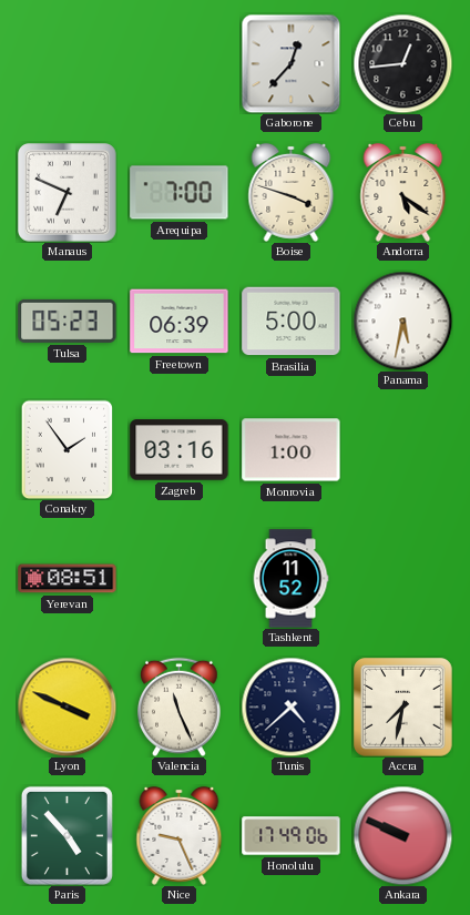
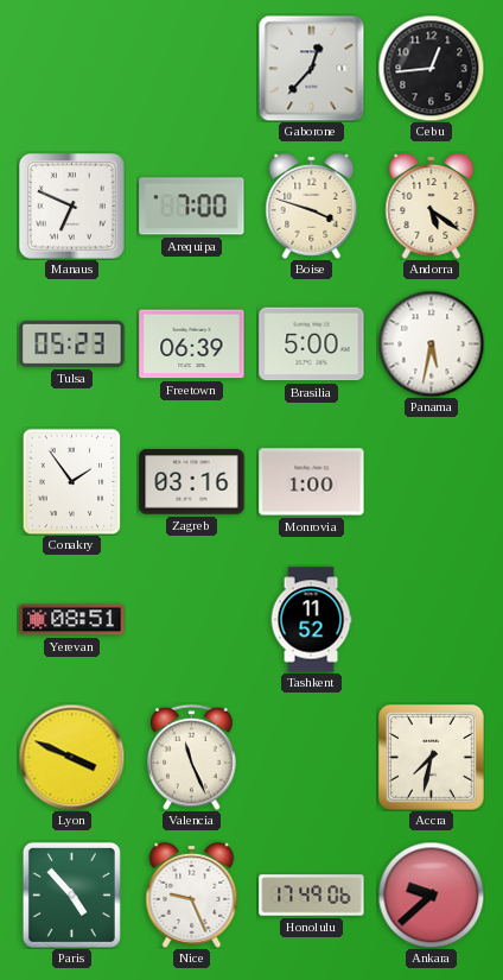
Tunis: 4:38 -> none (290, 706)
Ankara: 9:49 -> 9:38 (431, 894)
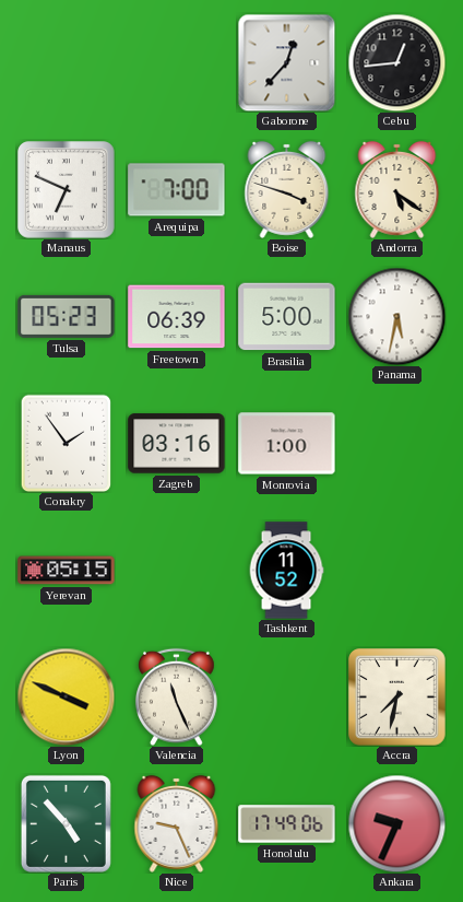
Yerevan: 08:51 -> 05:15 (67, 571)
Ankara: 9:38 -> 9:34 (396, 823)
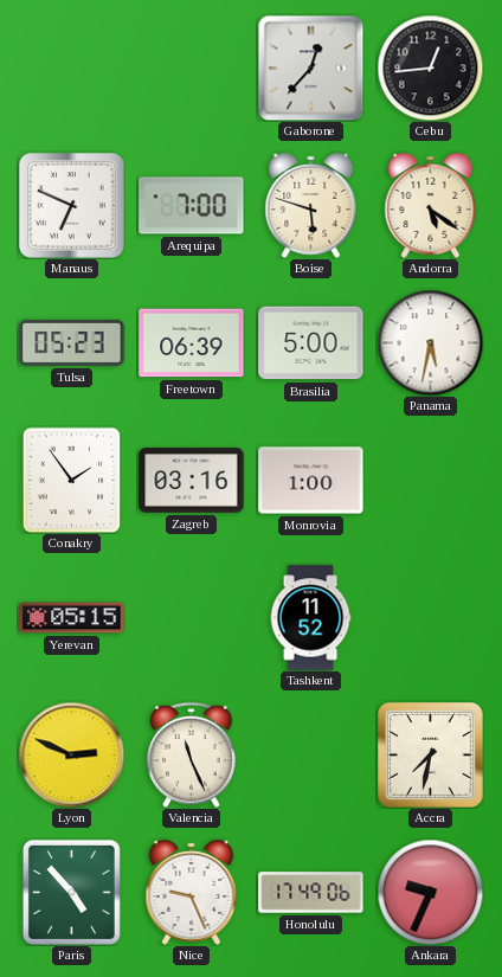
Boise: 3:48 -> 5:48 (311, 205)
Lyon: 3:49 -> 2:49 (71, 754)
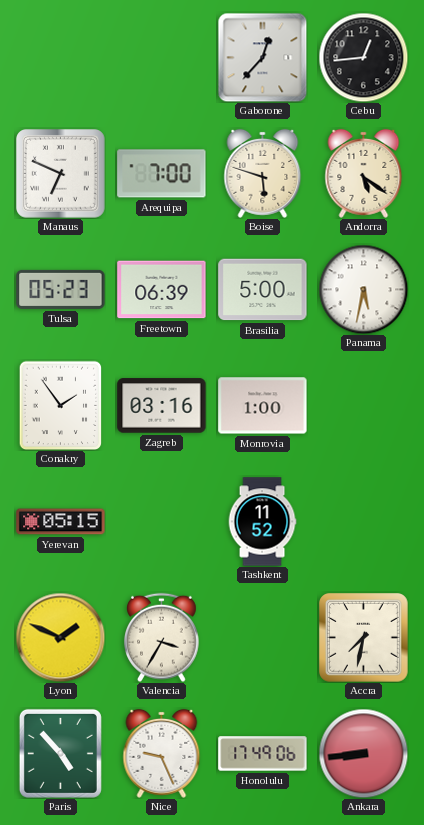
Lyon: 2:49 -> 1:49 (60, 637)
Valencia: 11:26 -> 3:35 (162, 637)
Ankara: 9:34 -> 8:44 (363, 753)
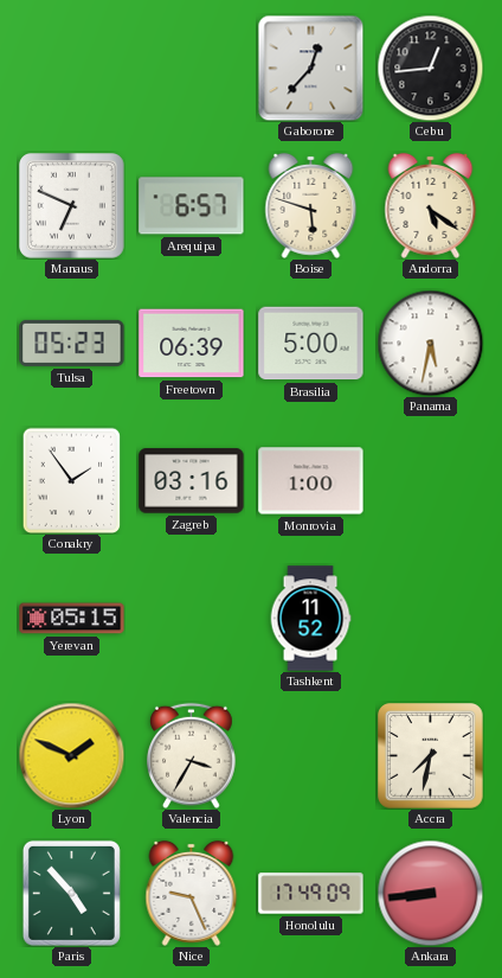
Arequipa: 7:00 -> 6:57 (192, 206)
Honolulu: 17:49:06 -> 17:49:09 (311, 894)
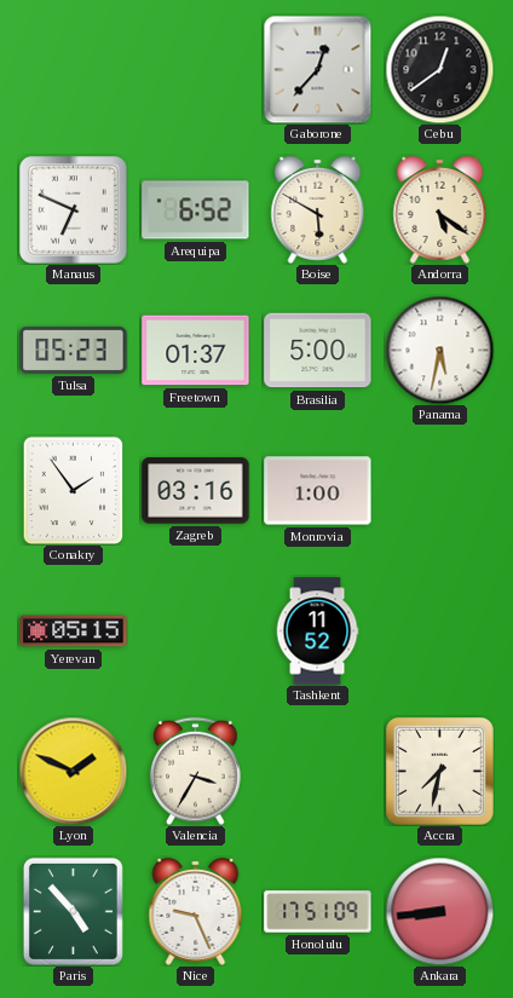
Cebu: 12:44 -> 12:39 (439, 69)
Arequipa: 6:57 -> 6:52 (196, 210)
Boise: 5:48 -> 5:50 (318, 209)
Freetown: 06:39 -> 01:37 (196, 351)
Honolulu: 17:49 -> 17:51 (318, 912)
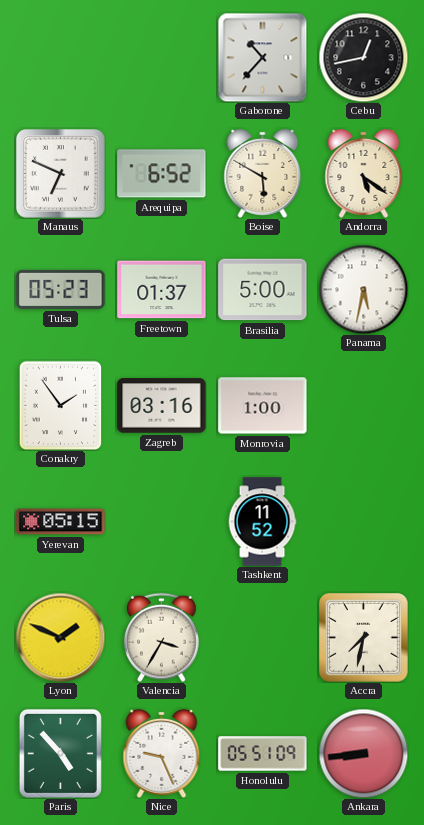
Gaborone: 12:37 -> 10:37 (262, 57)
Cebu: 12:39 -> 12:43 (363, 57)
Honolulu: 17:51 -> 05:51 (263, 754)
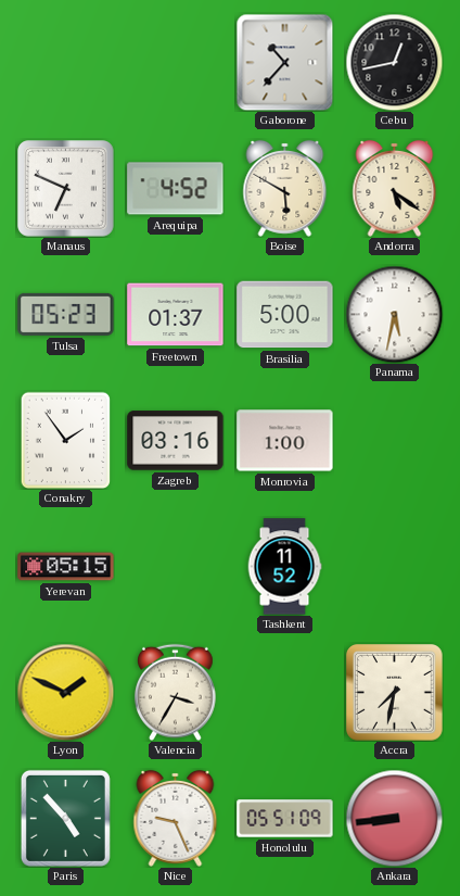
Arequipa: 6:52 -> 4:52 (176, 189)
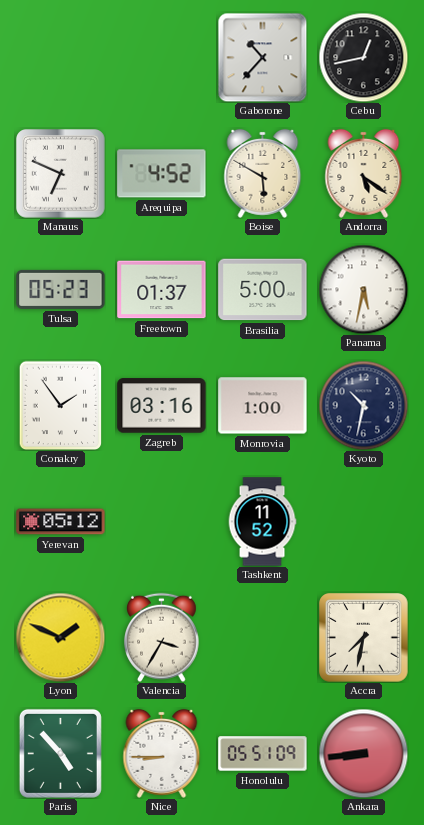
Kyoto: none -> 10:32 (363, 405)
Yerevan: 05:15 -> 05:12 (61, 522)
Nice: 9:26 -> 8:45 (162, 753)
